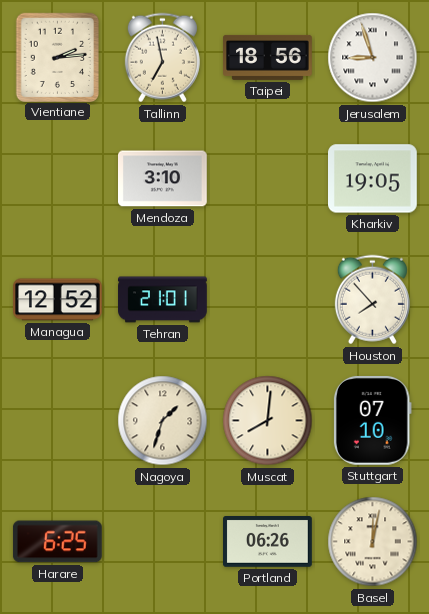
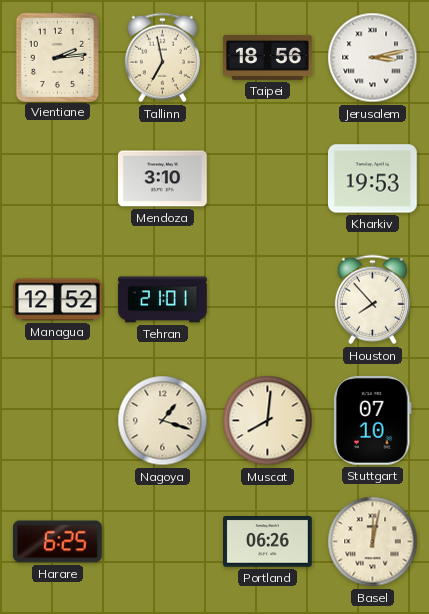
Jerusalem: 8:57 -> 3:13 (373, 58)
Kharkiv: 19:05 -> 19:53 (373, 179)
Nagoya: 1:33 -> 1:18 (163, 421)
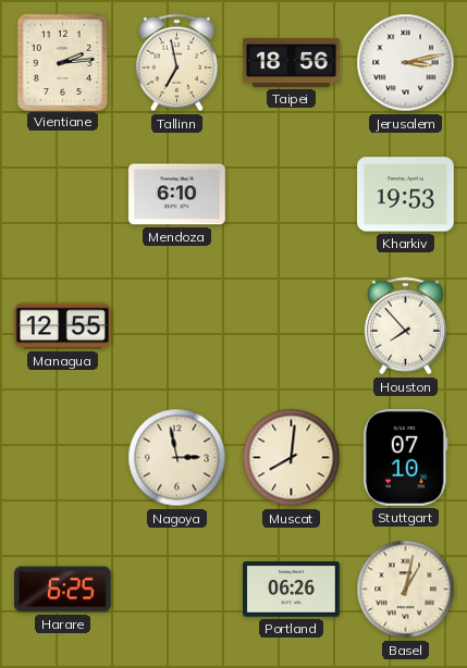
Mendoza: 3:10 -> 6:10 (177, 195)
Managua: 12:52 -> 12:55 (63, 326)
Tehran: 21:01 -> none (163, 300)
Nagoya: 1:18 -> 2:58 (177, 458)
Basel: 12:02 -> 1:02 (406, 590)
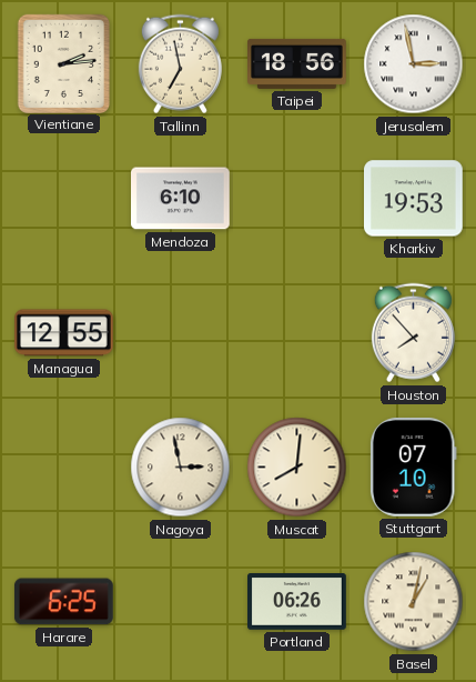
Jerusalem: 3:13 -> 2:58 (414, 64)
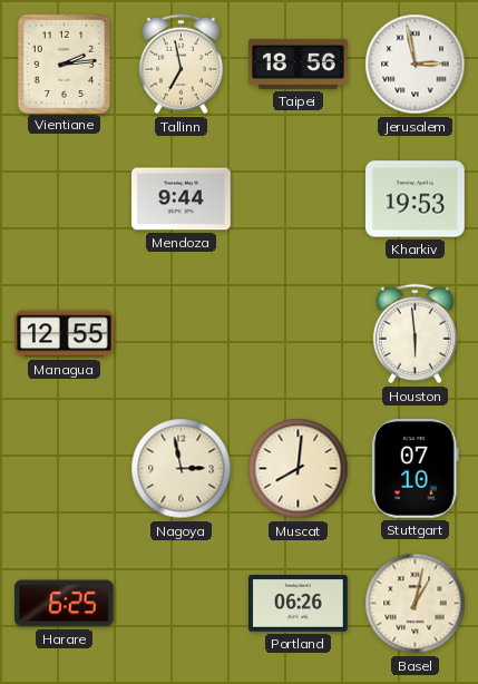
Mendoza: 6:10 -> 9:44 (182, 199)
Houston: 7:53 -> 5:59 (414, 334)
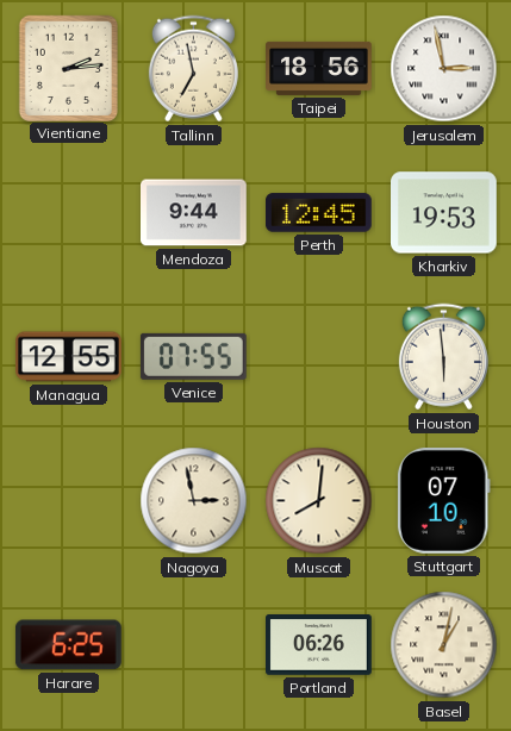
Perth: none -> 12:45 (319, 213)
Venice: none -> 07:55 (193, 356)
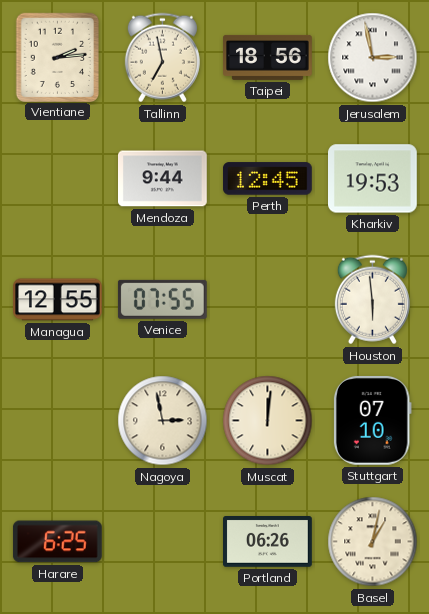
Muscat: 8:01 -> 12:01 (268, 421)
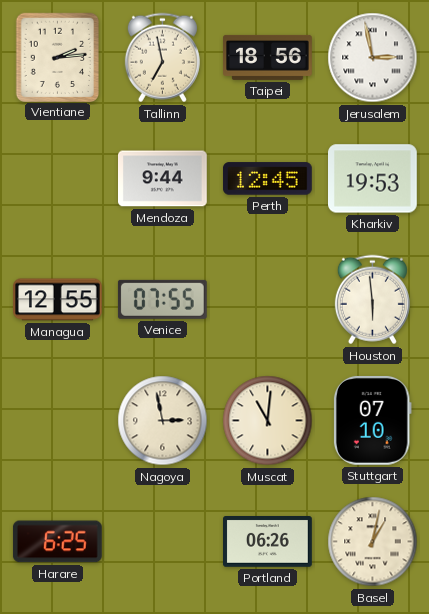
Muscat: 12:01 -> 11:01 (268, 421)
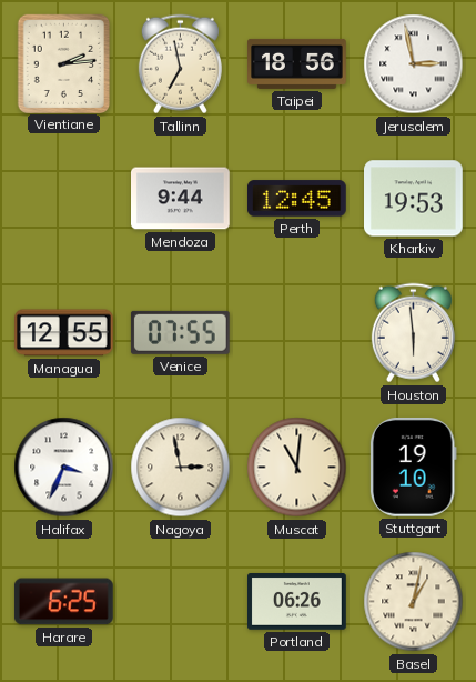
Halifax: none -> 3:34 (64, 468)
Stuttgart: 07:10 -> 19:10 (413, 467)
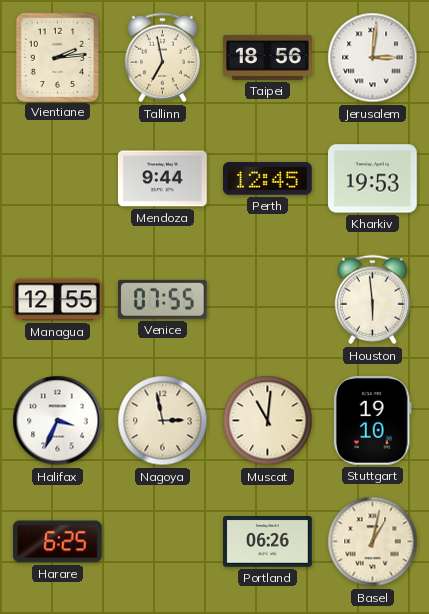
Jerusalem: 2:58 -> 3:01 (373, 58)
